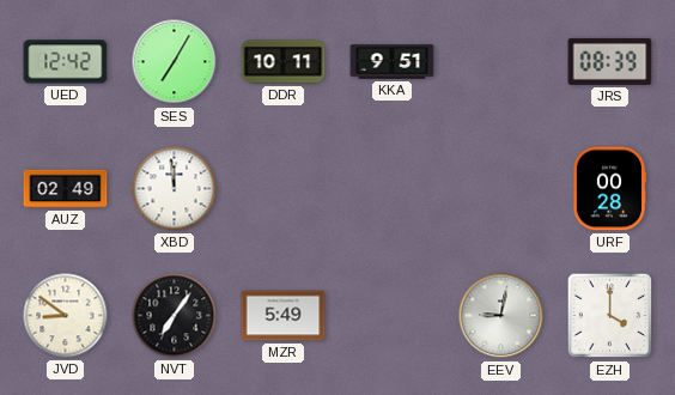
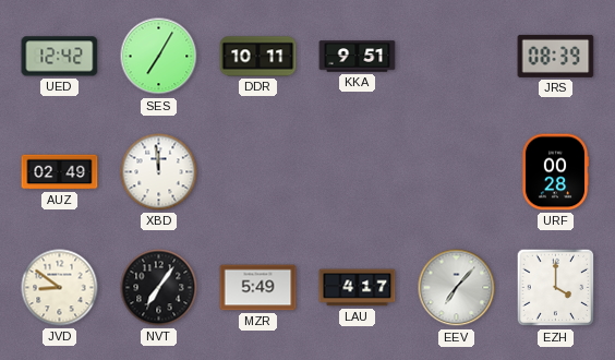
LAU: none -> 4:17 (358, 288)
EEV: 9:02 -> 7:07 (457, 288)
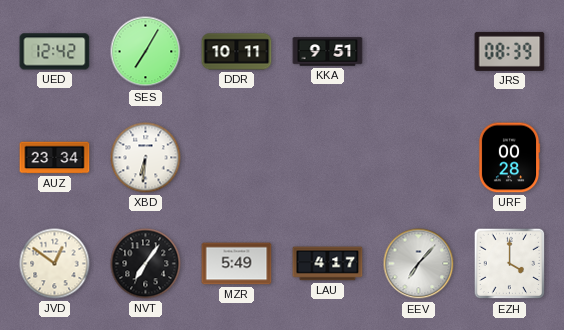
AUZ: 02:49 -> 23:34 (55, 158)
XBD: 11:59 -> 6:31 (146, 158)
JVD: 8:51 -> 12:51 (55, 264)
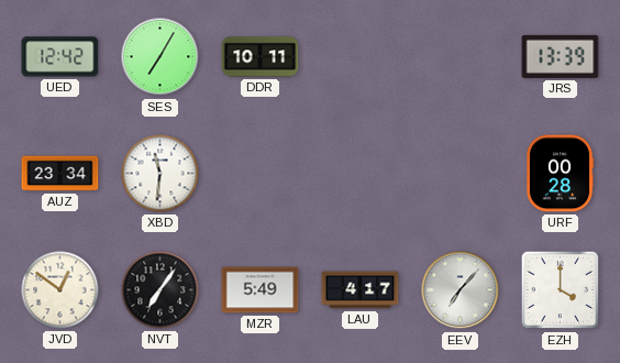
KKA: 9:51 -> none (328, 52)
JRS: 08:39 -> 13:39 (561, 56)
XBD: 6:31 -> 11:31 (160, 174)
